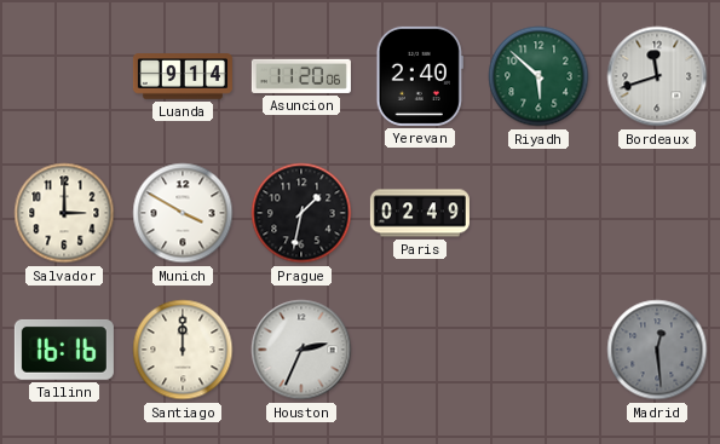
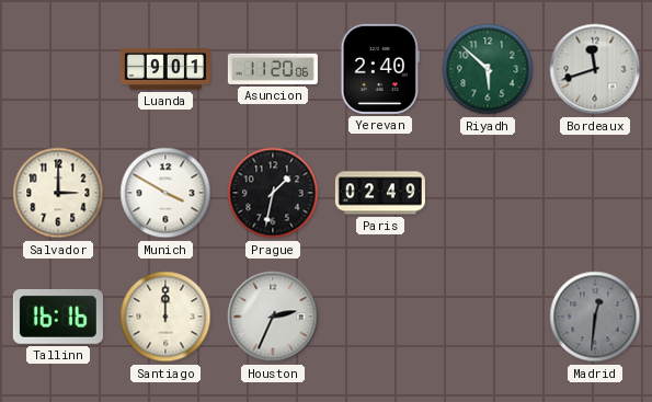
Luanda: 9:14 -> 9:01 (165, 69)
Madrid: 12:29 -> 12:31 (595, 317)
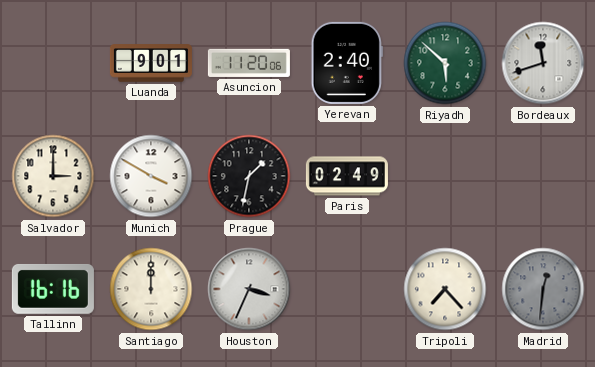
Houston: 2:34 -> 3:34 (249, 289)
Tripoli: none -> 7:23 (445, 289)
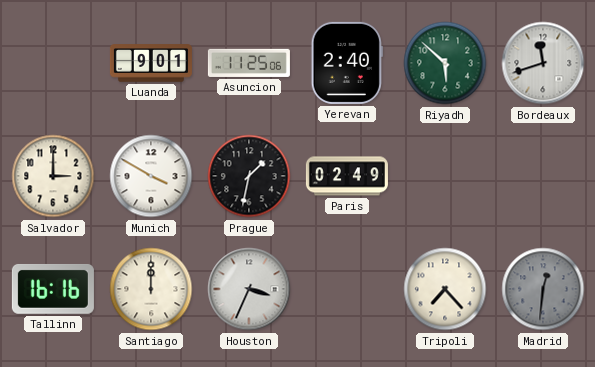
Asuncion: 11:20 -> 11:25 (249, 63)
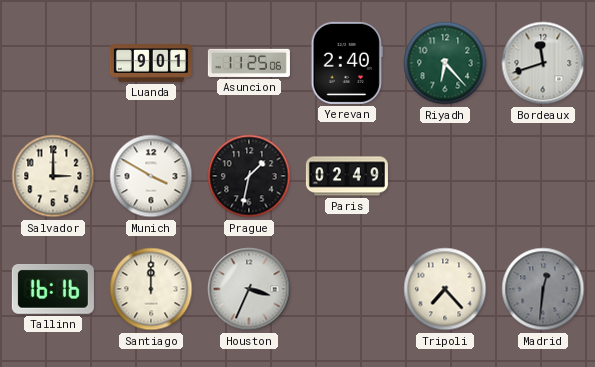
Riyadh: 5:52 -> 6:23 (445, 63)
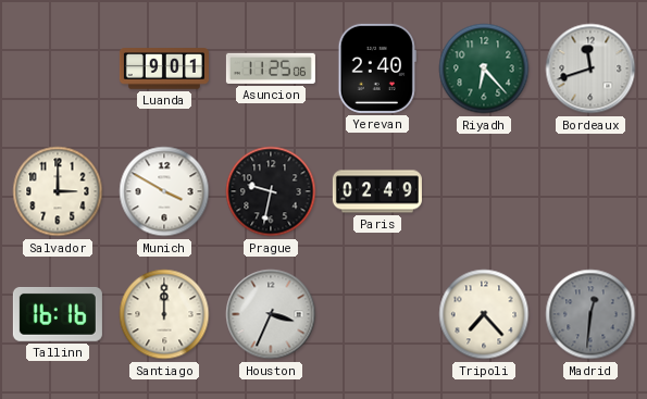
Prague: 1:32 -> 9:32 (271, 191)
